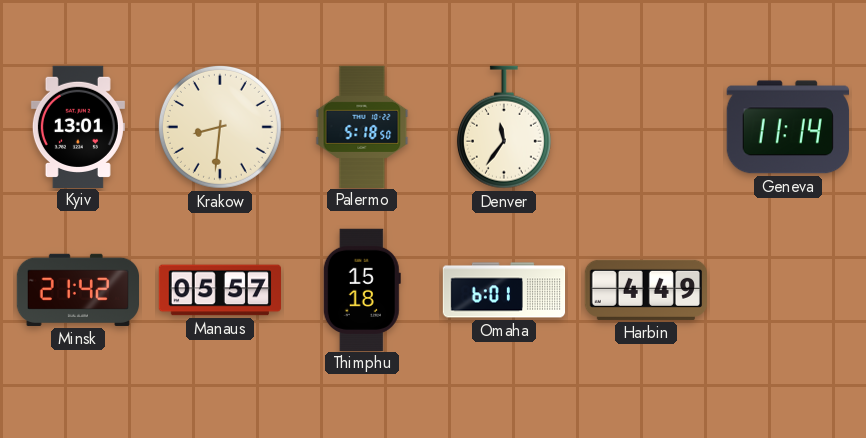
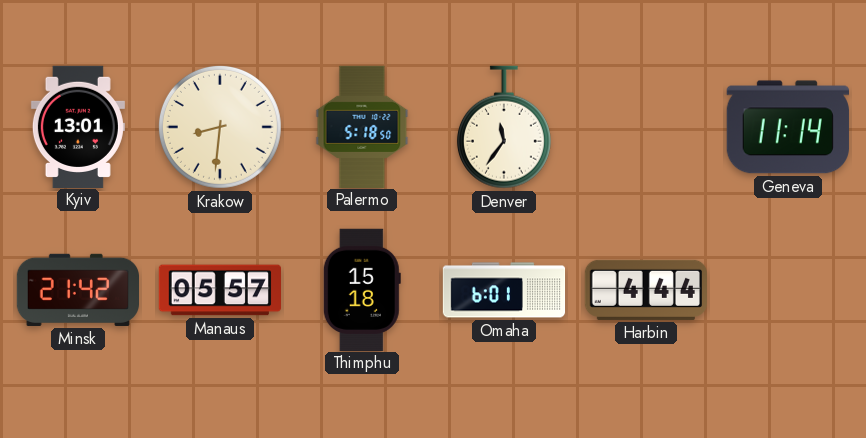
Harbin: 4:49 -> 4:44 (645, 290)
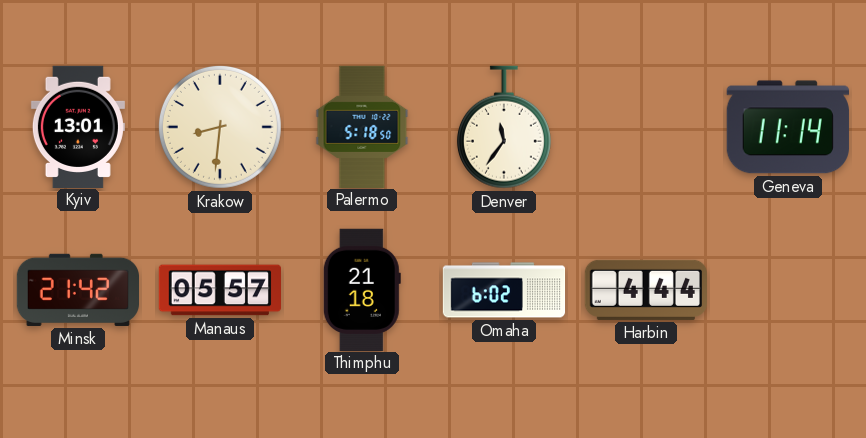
Thimphu: 15:18 -> 21:18 (362, 289)
Omaha: 6:01 -> 6:02 (504, 290)
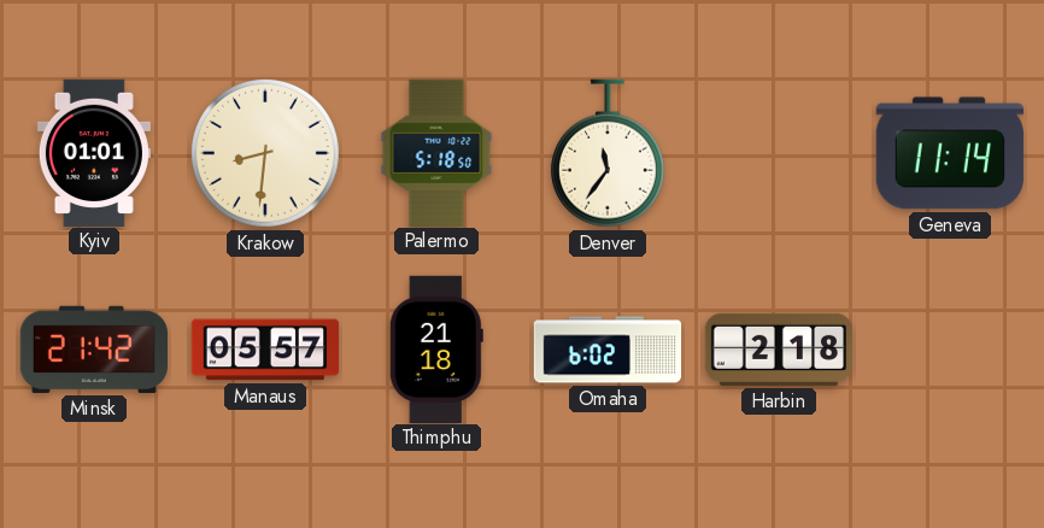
Kyiv: 13:01 -> 01:01 (94, 152)
Harbin: 4:44 -> 2:18 (778, 350)
